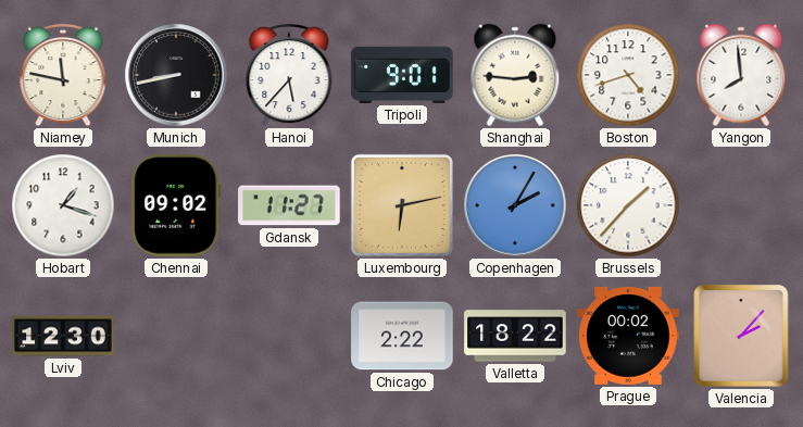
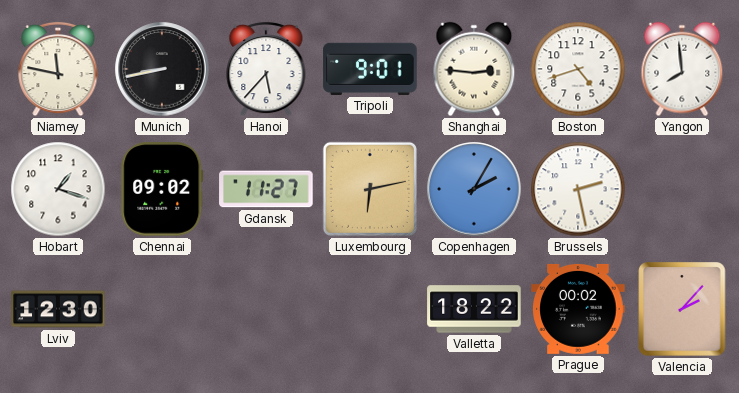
Brussels: 1:37 -> 2:28 (578, 189)
Chicago: 2:22 -> none (402, 336)
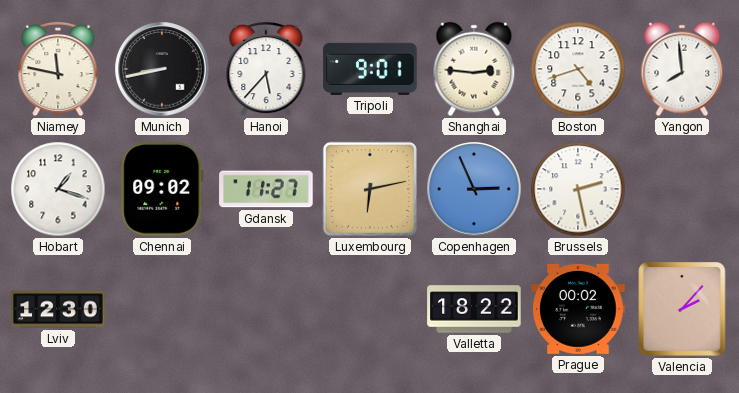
Copenhagen: 2:05 -> 2:56 (474, 189)
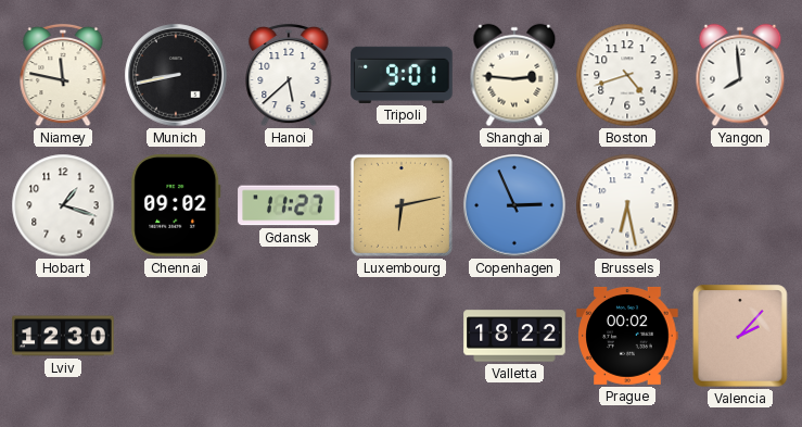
Hanoi: 5:37 -> 5:38 (289, 75)
Brussels: 2:28 -> 6:28 (627, 205)
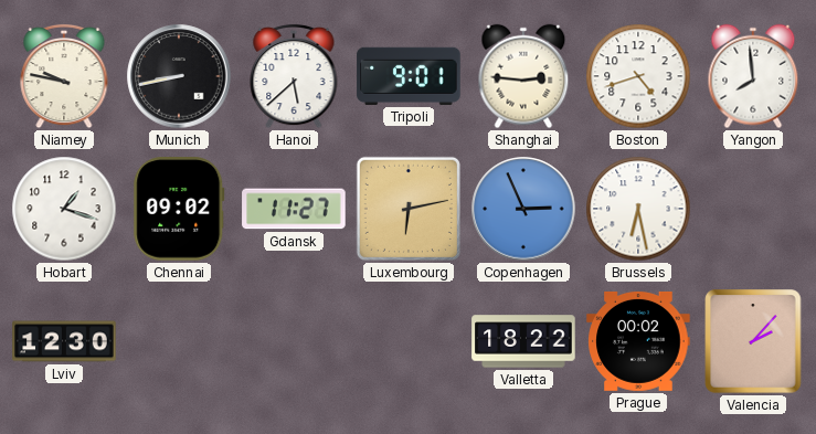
Niamey: 11:47 -> 9:47 (64, 76)
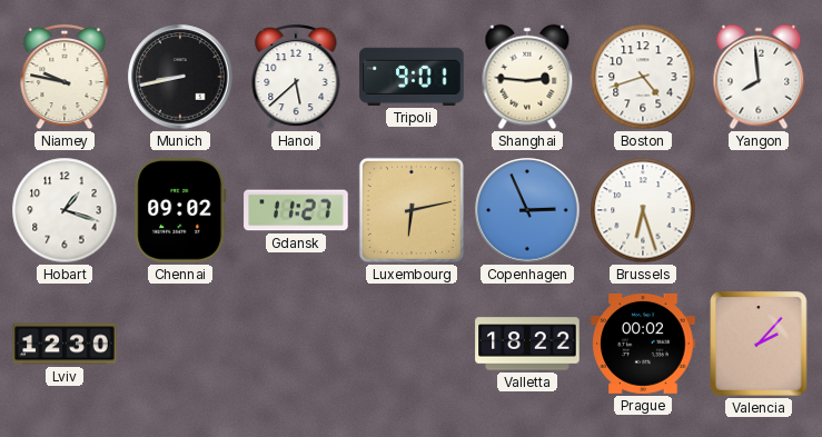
Brussels: 6:28 -> 6:27 (643, 210)
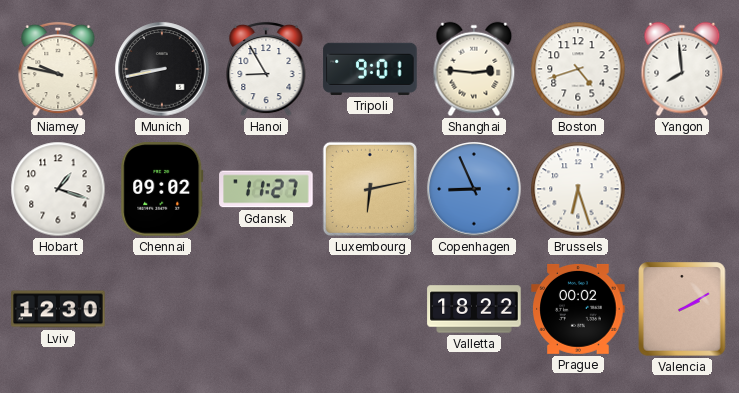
Hanoi: 5:38 -> 8:55 (266, 69)
Copenhagen: 2:56 -> 8:56 (474, 189)
Valencia: 2:07 -> 2:10 (682, 309)
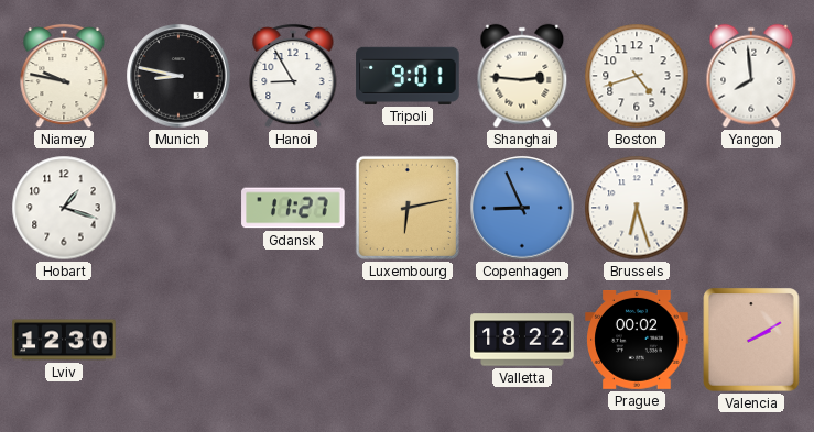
Munich: 8:43 -> 8:47 (178, 76)
Chennai: 09:02 -> none (162, 189)
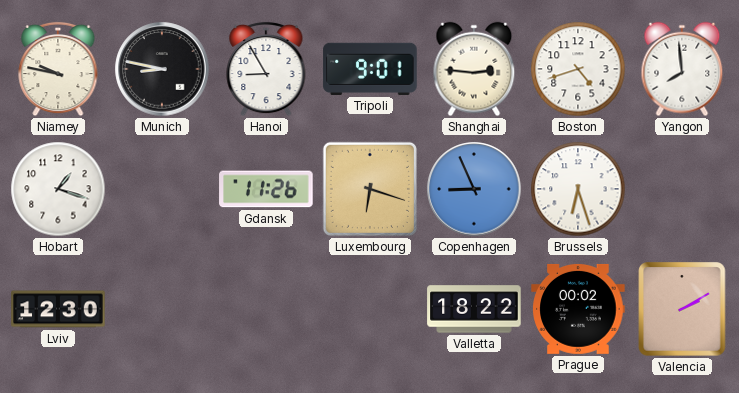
Gdansk: 11:27 -> 11:26 (266, 189)
Luxembourg: 6:13 -> 6:18 (370, 189)
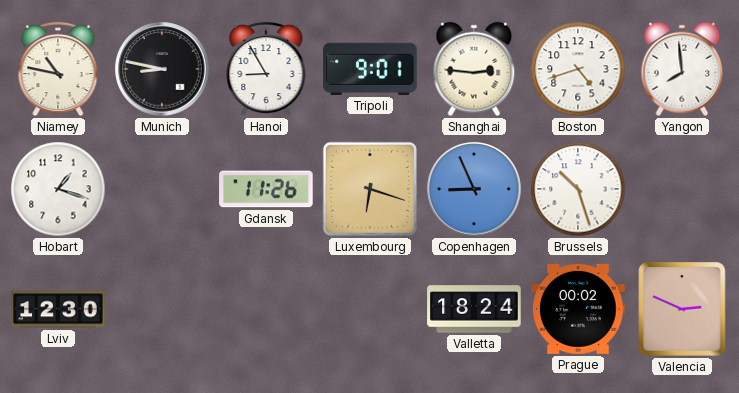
Niamey: 9:47 -> 10:47 (58, 69)
Brussels: 6:27 -> 10:27 (578, 189)
Valletta: 18:22 -> 18:24 (474, 309)
Valencia: 2:10 -> 2:49 (682, 309)
